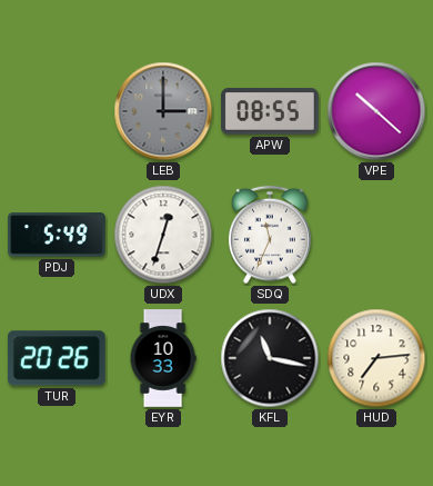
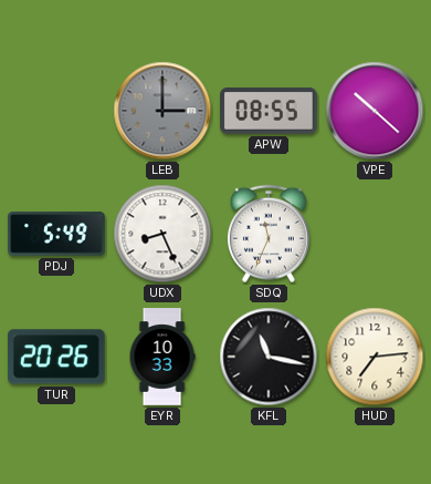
UDX: 12:33 -> 8:26 (162, 234)
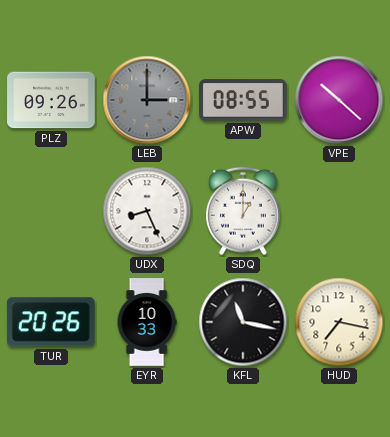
PLZ: none -> 09:26 (51, 100)
PDJ: 5:49 -> none (56, 234)
SDQ: 11:34 -> 1:00 (243, 211)
HUD: 7:14 -> 7:17 (339, 322)
